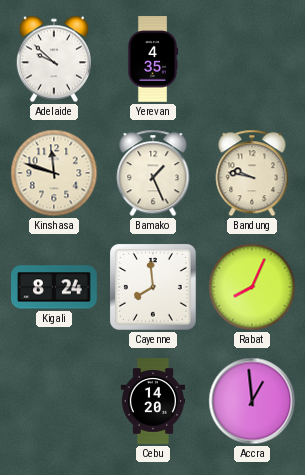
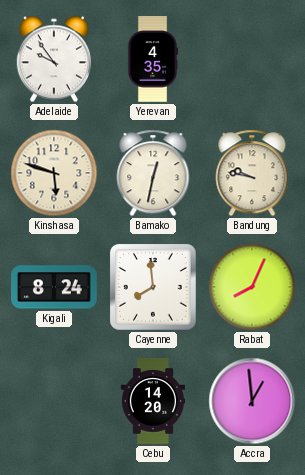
Adelaide: 9:52 -> 9:54 (53, 59)
Kinshasa: 11:48 -> 5:48 (54, 173)
Bamako: 1:26 -> 12:32 (153, 173)
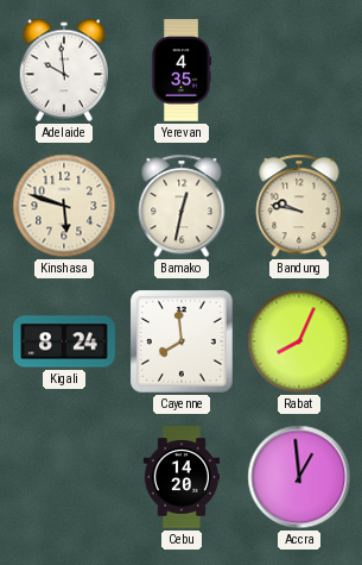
Adelaide: 9:54 -> 9:59 (63, 70)
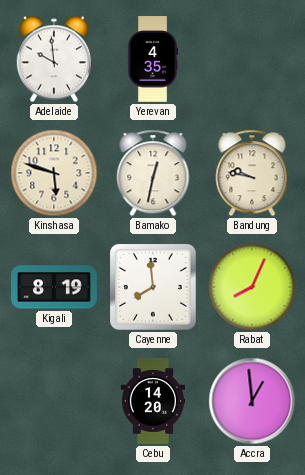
Kigali: 8:24 -> 8:19 (54, 287)
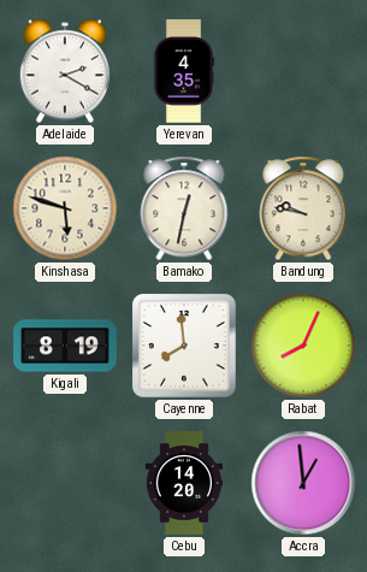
Adelaide: 9:59 -> 2:20 (64, 71)
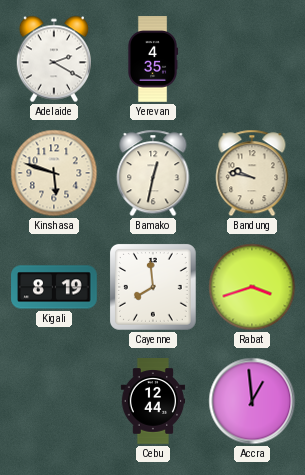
Rabat: 8:04 -> 3:42 (252, 287)
Cebu: 14:20 -> 12:44 (153, 401)
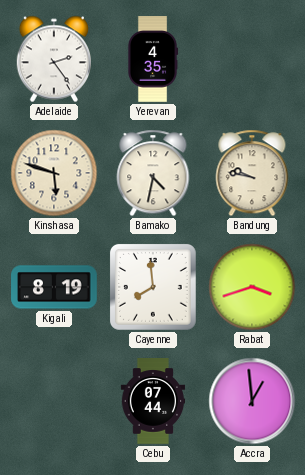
Adelaide: 2:20 -> 2:24 (53, 59)
Bamako: 12:32 -> 4:32 (153, 173)
Cebu: 12:44 -> 07:44 (153, 401)
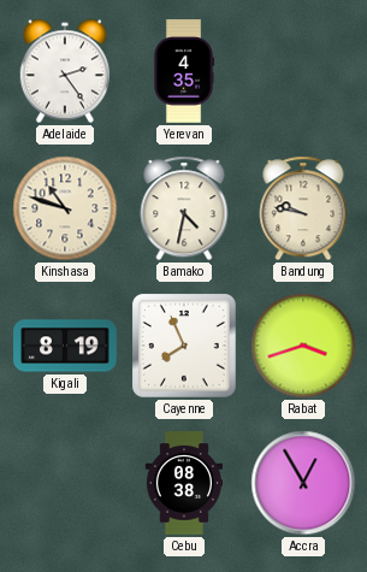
Kinshasa: 5:48 -> 10:48 (65, 208)
Cayenne: 7:59 -> 7:56 (184, 346)
Cebu: 07:44 -> 08:38 (184, 483)
Accra: 12:59 -> 12:55 (303, 483)
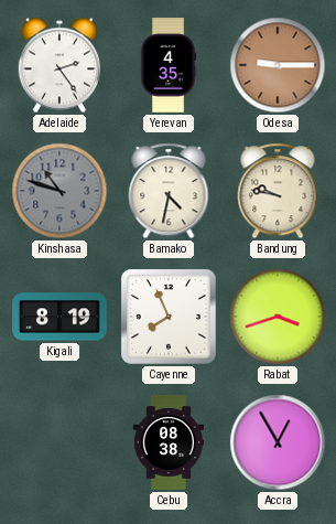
Odesa: none -> 9:15 (278, 65)
Kinshasa dial: cream -> grey (59, 191)
